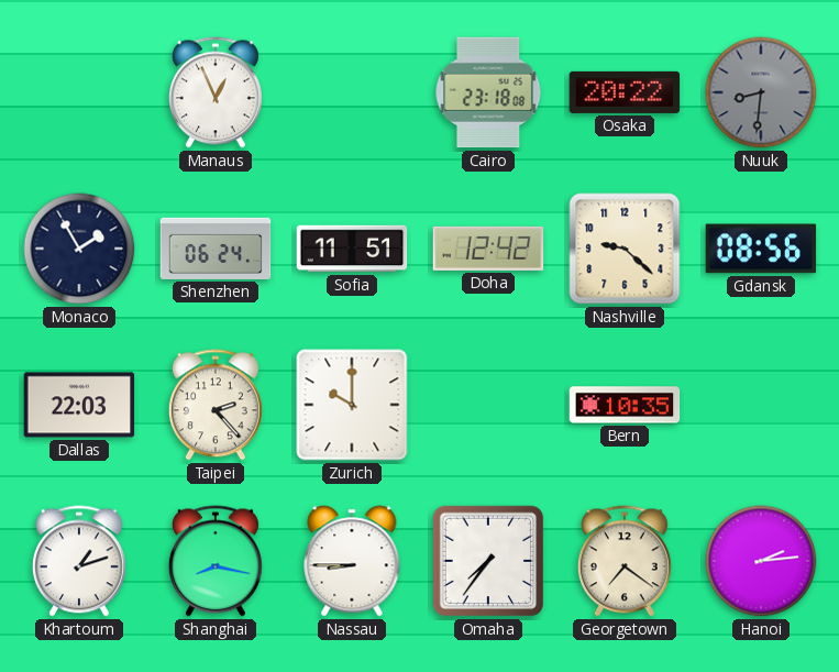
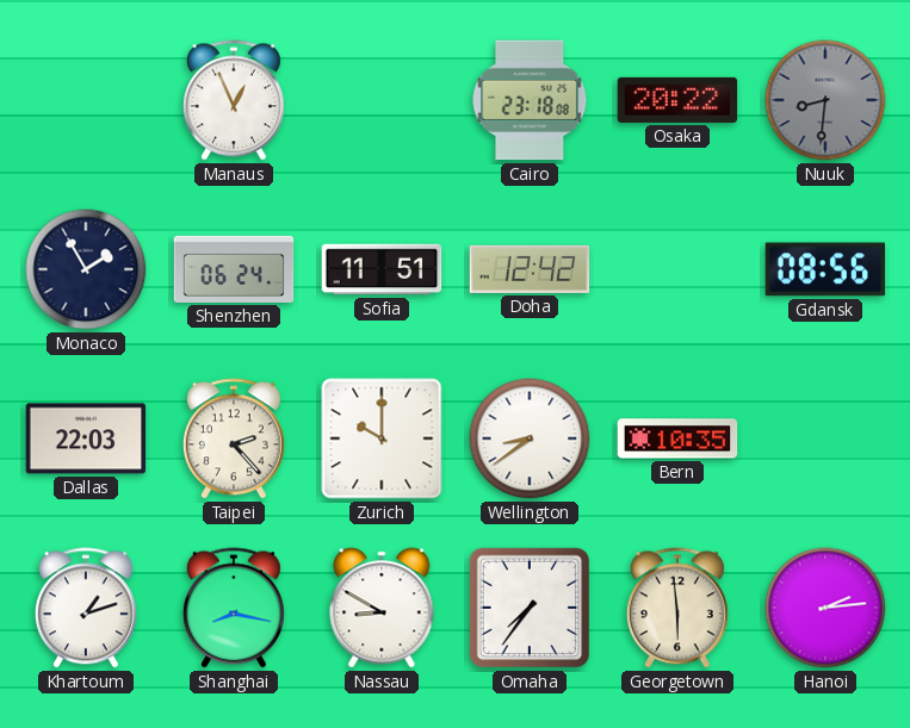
Nashville: 9:22 -> none (625, 249)
Wellington: none -> 8:39 (530, 438)
Nassau: 8:45 -> 8:50 (382, 608)
Georgetown: 7:21 -> 5:59 (677, 608)
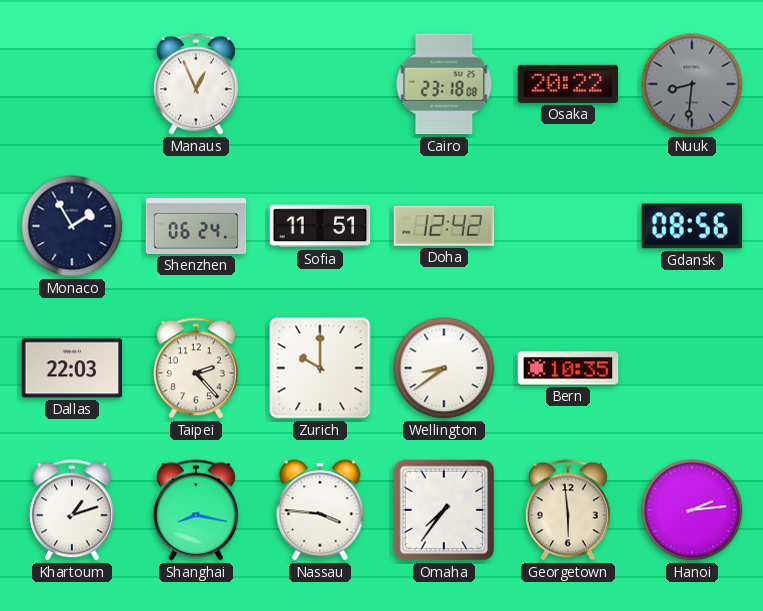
Nassau: 8:50 -> 3:46 (320, 510)
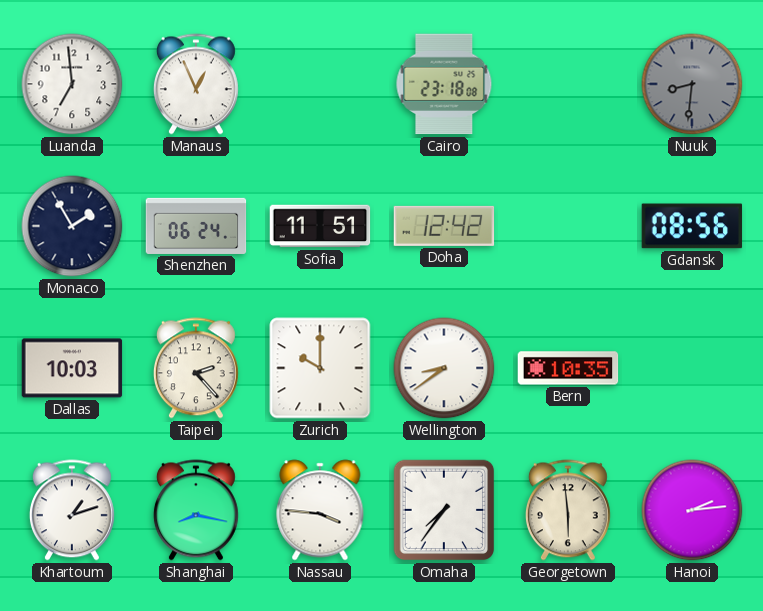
Luanda: none -> 6:59 (72, 84)
Osaka: 20:22 -> none (568, 84)
Dallas: 22:03 -> 10:03 (72, 368)
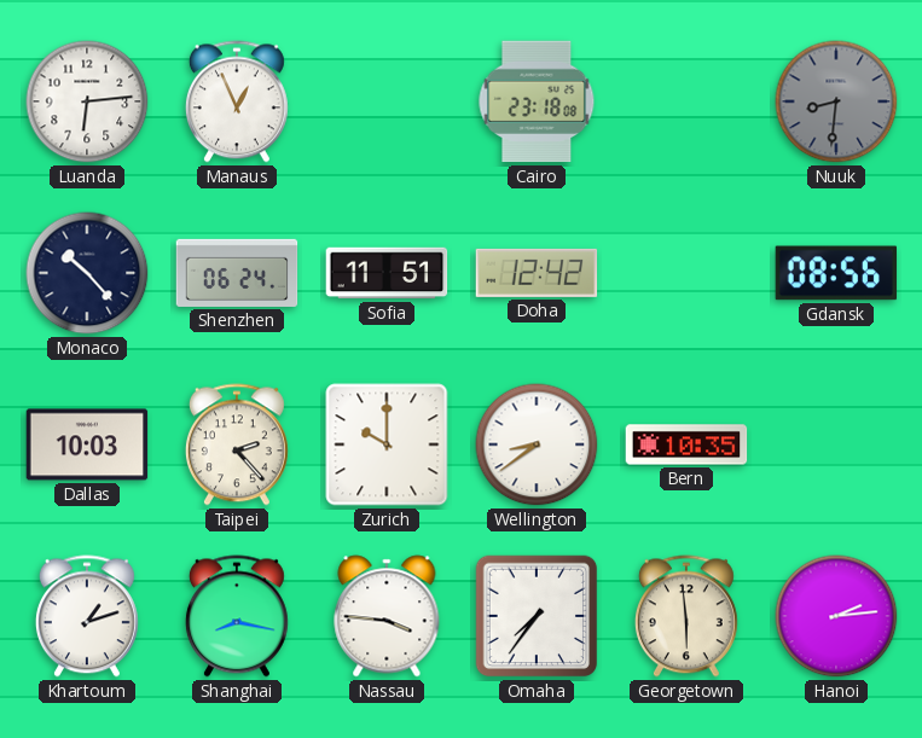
Luanda: 6:59 -> 6:14 (87, 101)
Monaco: 1:55 -> 10:23 (87, 273)
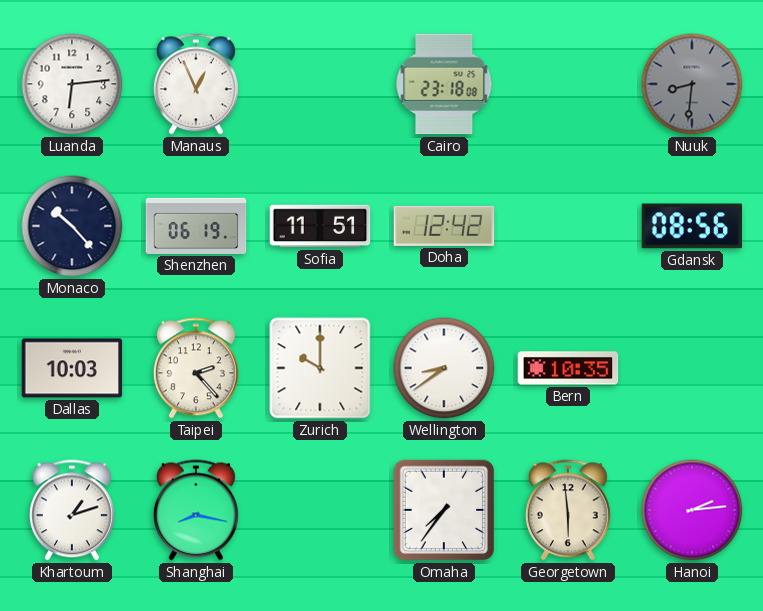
Shenzhen: 06:24 -> 06:19 (196, 226)
Nassau: 3:46 -> none (387, 616)
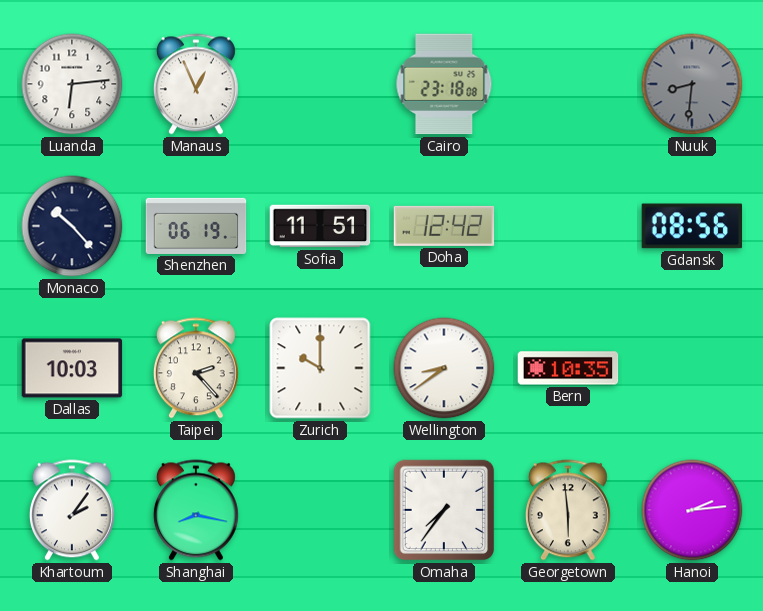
Khartoum: 1:12 -> 2:06 (72, 510)
